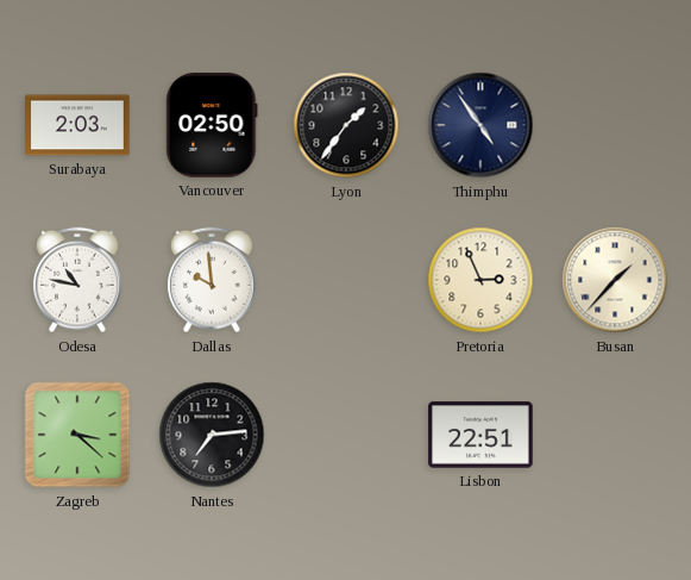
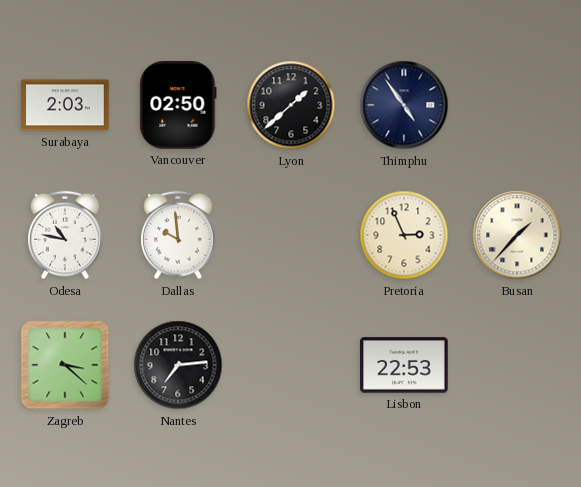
Lyon: 1:36 -> 1:38 (291, 105)
Lisbon: 22:51 -> 22:53 (404, 365)
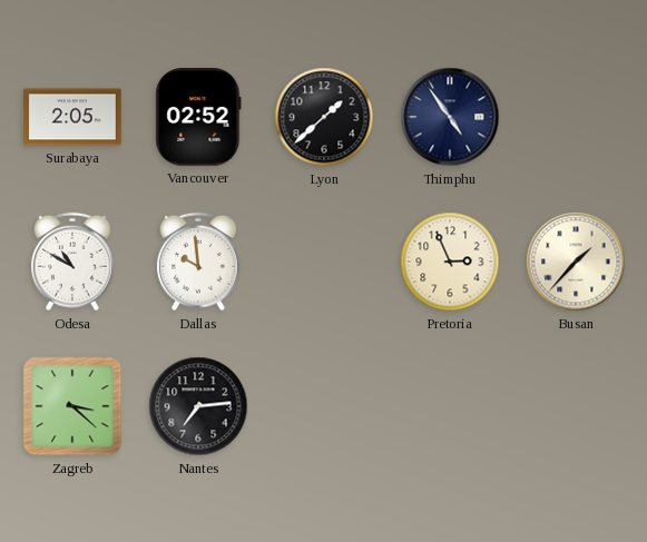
Surabaya: 2:03 -> 2:05 (72, 117)
Vancouver: 02:50 -> 02:52 (198, 117)
Odesa: 10:47 -> 10:50 (73, 262)
Lisbon: 22:53 -> none (404, 365)
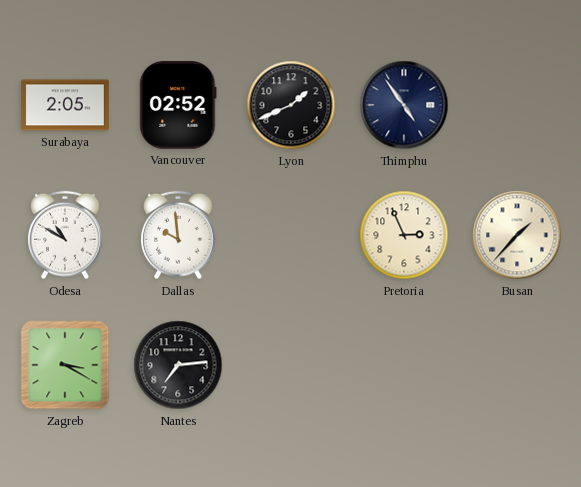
Lyon: 1:38 -> 1:41 (291, 105)
Zagreb: 3:22 -> 3:20 (65, 365)
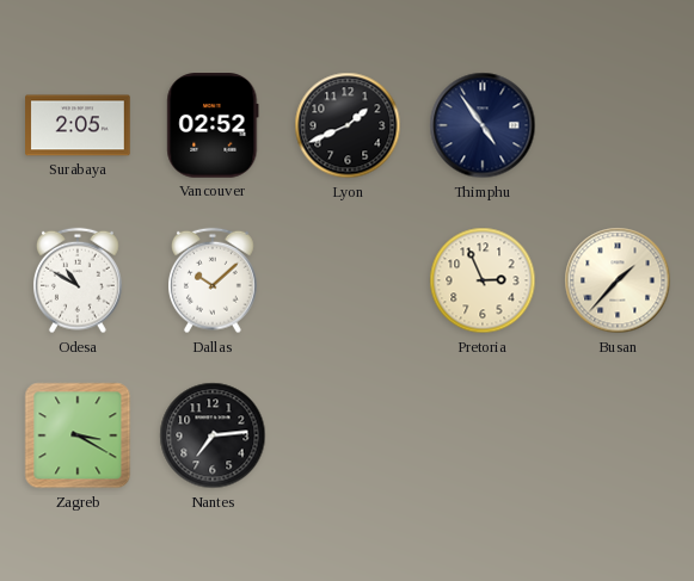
Dallas: 9:59 -> 10:08 (214, 280)
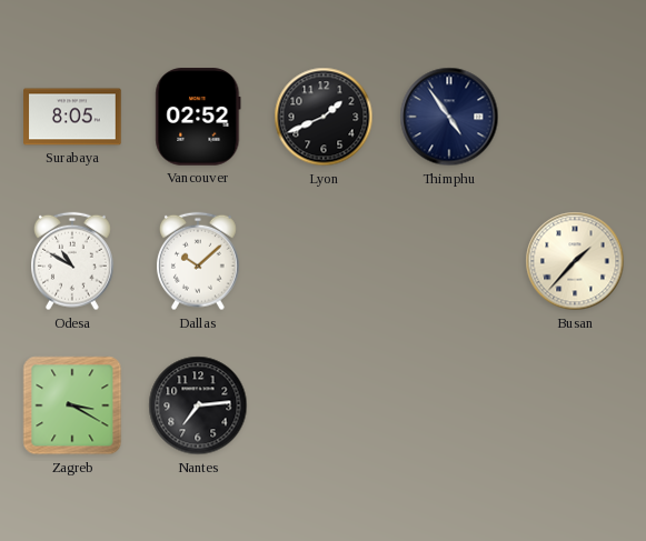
Surabaya: 2:05 -> 8:05 (72, 117)
Pretoria: 2:56 -> none (483, 280)
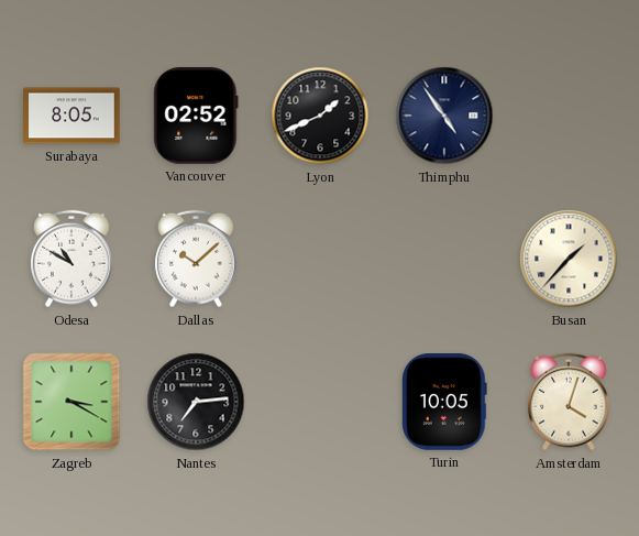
Turin: none -> 10:05 (444, 402)
Amsterdam: none -> 4:03 (570, 402)
